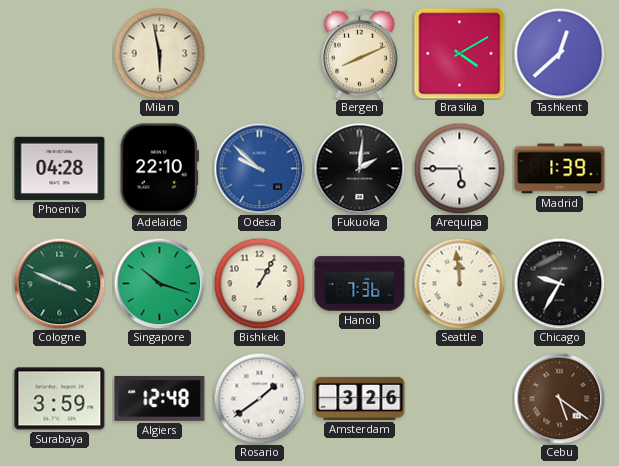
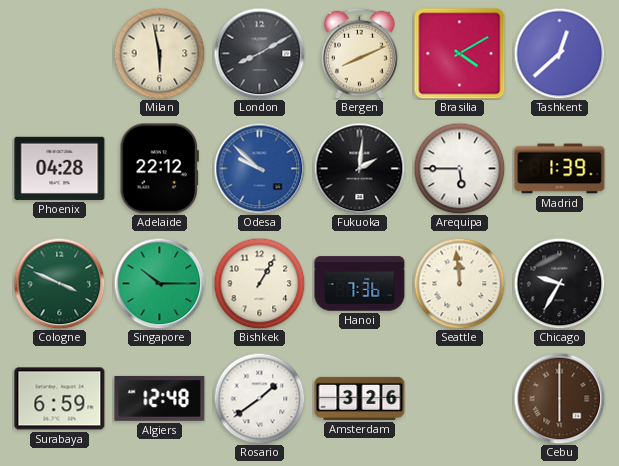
London: none -> 8:10 (259, 53)
Adelaide: 22:10 -> 22:12 (159, 169)
Singapore: 10:18 -> 10:15 (159, 283)
Surabaya: 3:59 -> 6:59 (60, 399)
Cebu: 5:21 -> 6:00 (559, 398)
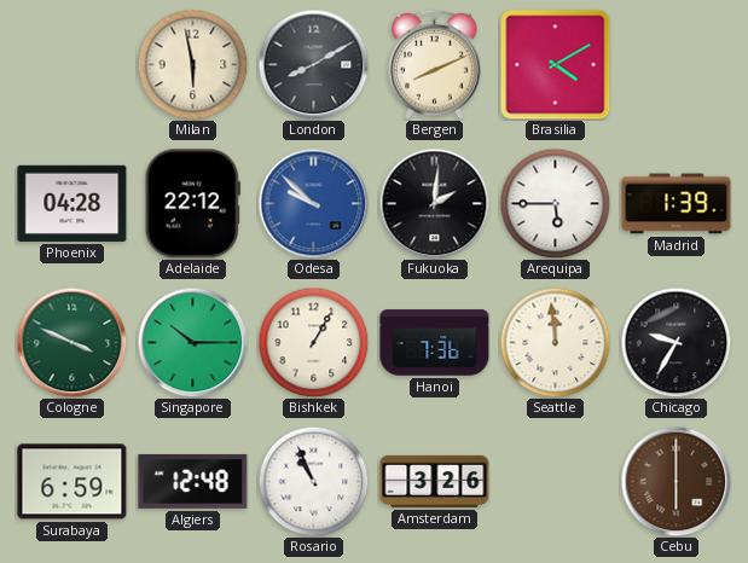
Tashkent: 12:38 -> none (559, 53)
Rosario: 1:39 -> 10:56 (313, 481)
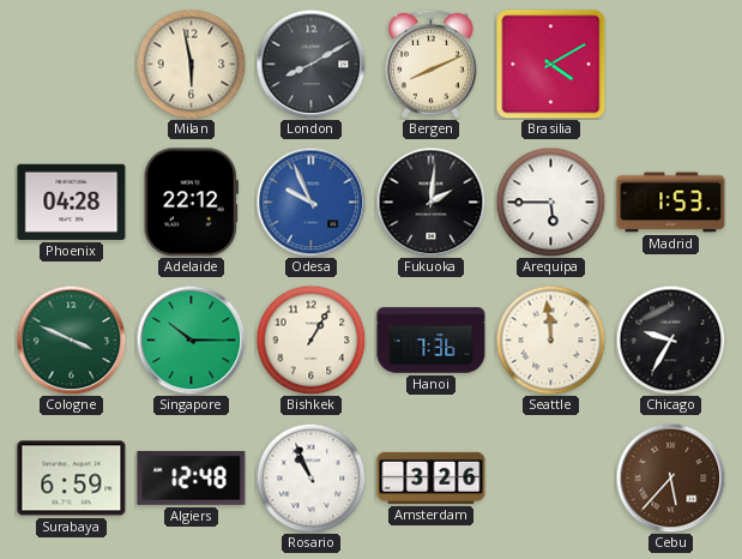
Odesa: 9:52 -> 9:56 (310, 202)
Madrid: 1:39 -> 1:53 (671, 203)
Cebu: 6:00 -> 5:37 (670, 477)
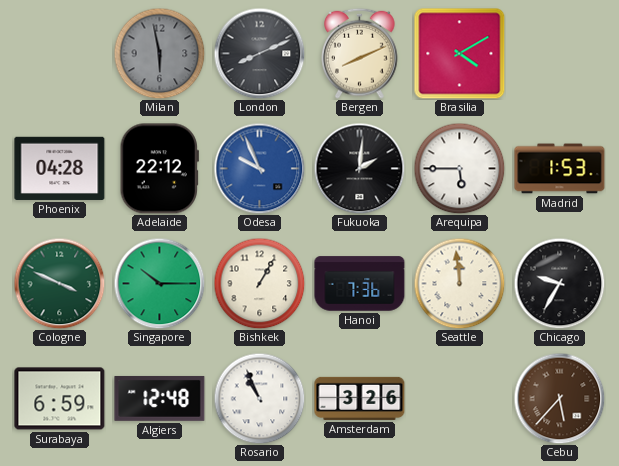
Milan dial: cream -> grey (159, 53)
London: 8:10 -> 8:11 (259, 53)
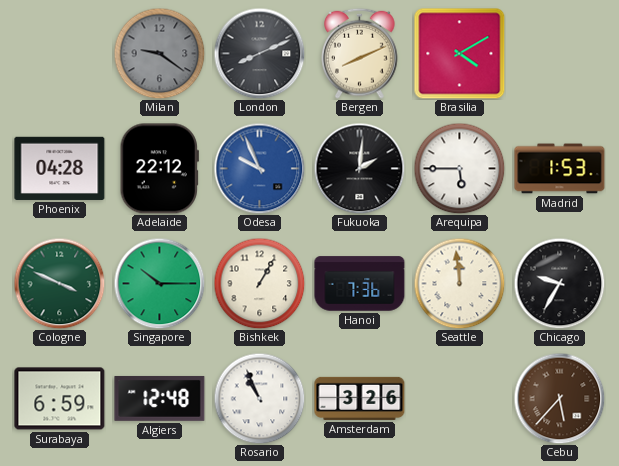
Milan: 5:58 -> 9:21 (159, 53)
